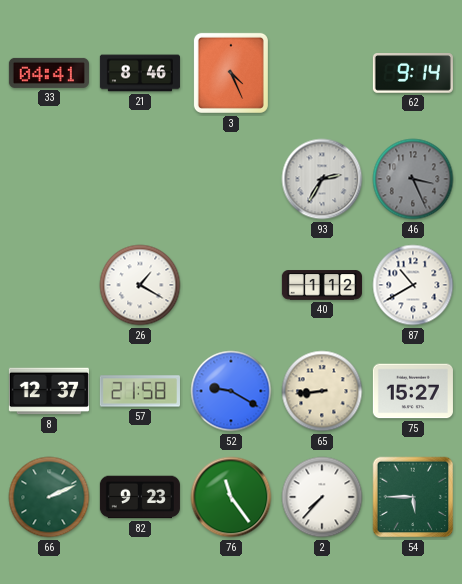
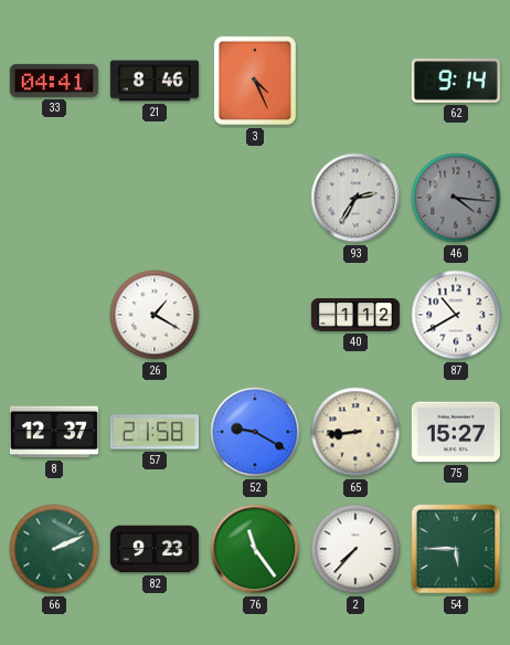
46: 3:26 -> 4:16 (456, 198)
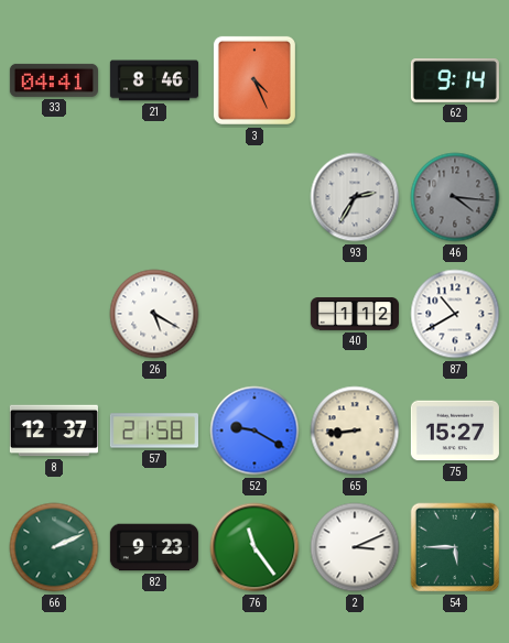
26: 1:20 -> 5:20 (154, 314)
2: 7:37 -> 3:11 (355, 547)
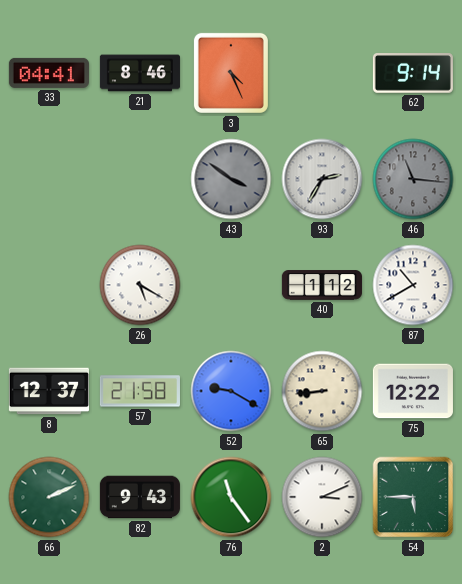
43: none -> 3:51 (231, 179)
46: 4:16 -> 11:16 (413, 179)
75: 15:27 -> 12:22 (413, 391)
82: 9:23 -> 9:43 (140, 497)
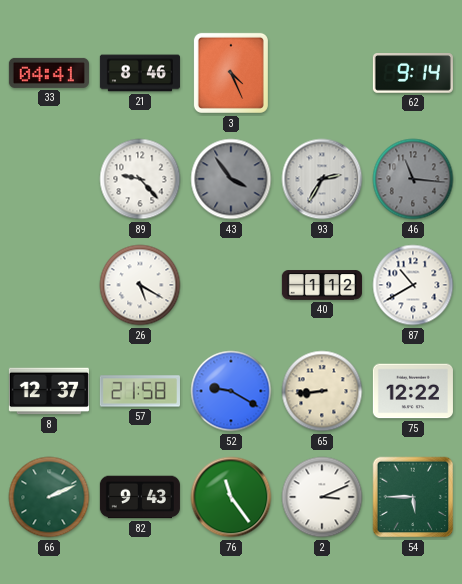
89: none -> 9:23 (140, 179)
43: 3:51 -> 3:54 (231, 179)
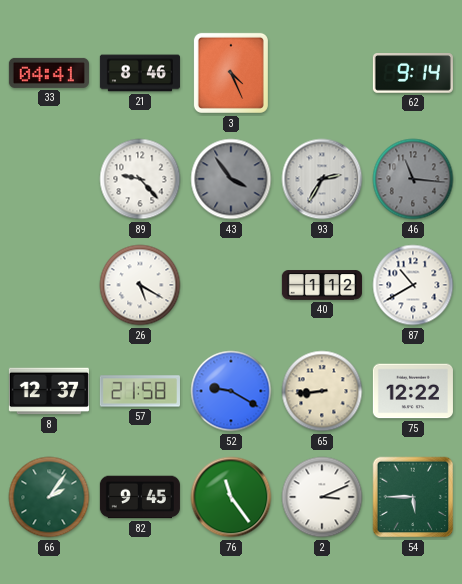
66: 2:11 -> 2:06 (49, 497)
82: 9:43 -> 9:45 (140, 497)
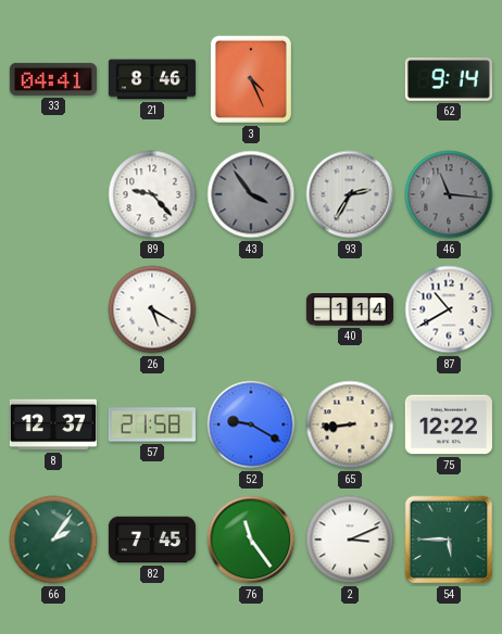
40: 1:12 -> 1:14 (350, 309)
82: 9:45 -> 7:45 (152, 540)
